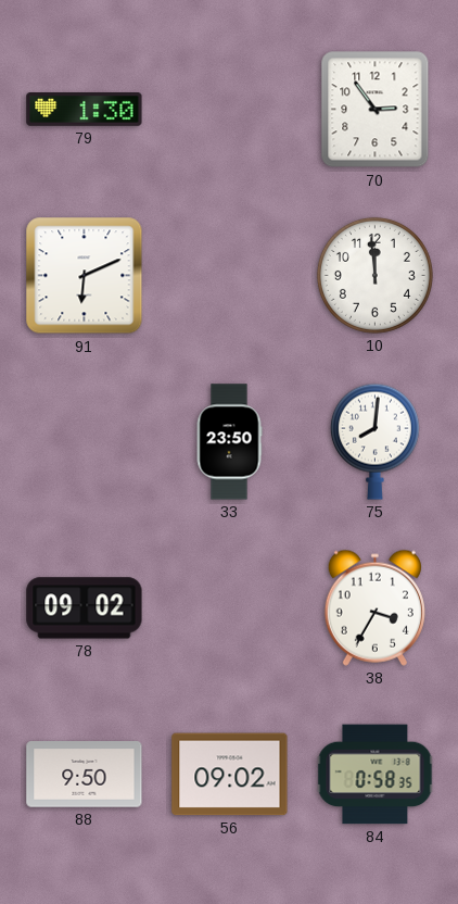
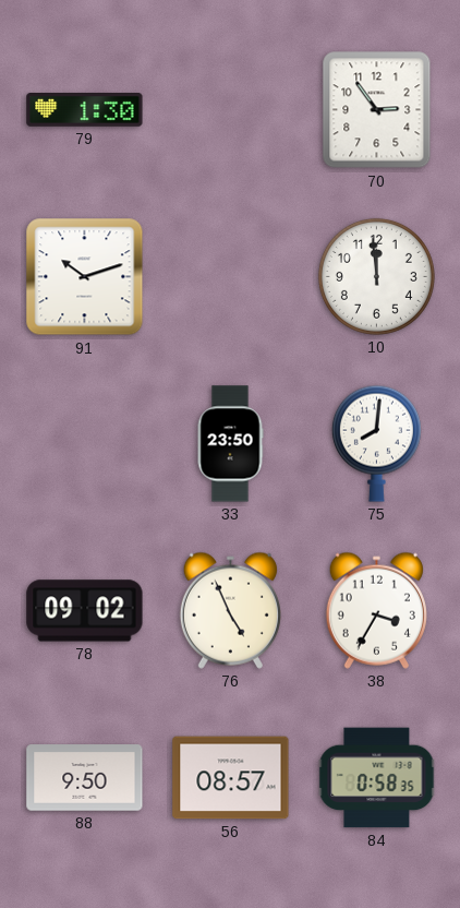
91: 6:11 -> 10:12 (85, 277)
76: none -> 4:56 (230, 610)
56: 09:02 -> 08:57 (231, 778)
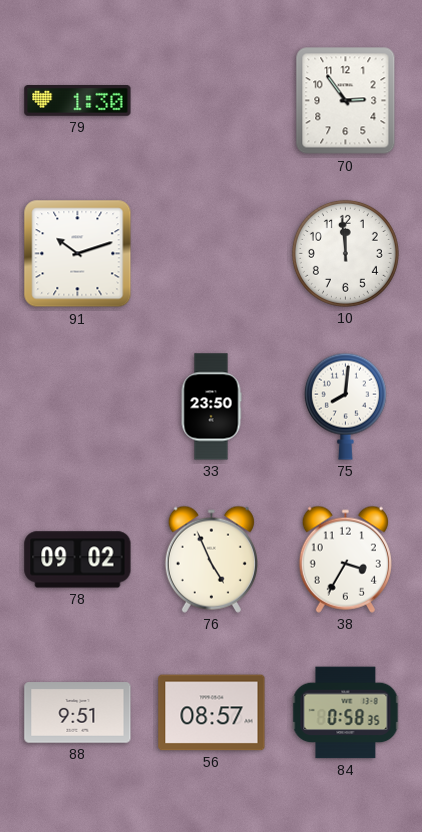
88: 9:50 -> 9:51 (78, 713)
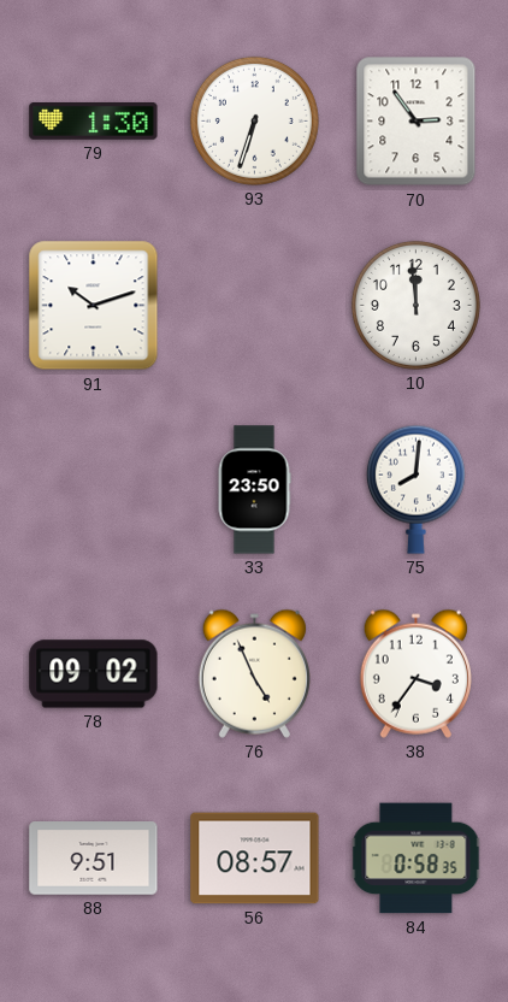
93: none -> 6:33 (254, 120)
38: 3:35 -> 3:36 (415, 673)
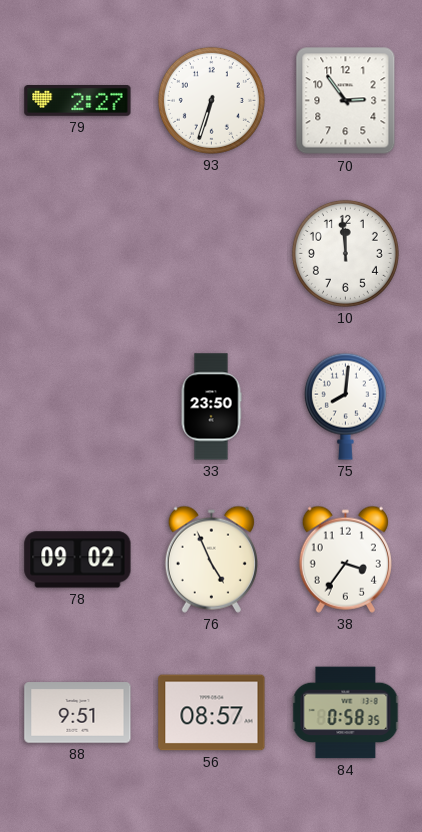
79: 1:30 -> 2:27 (78, 101)
91: 10:12 -> none (94, 306)
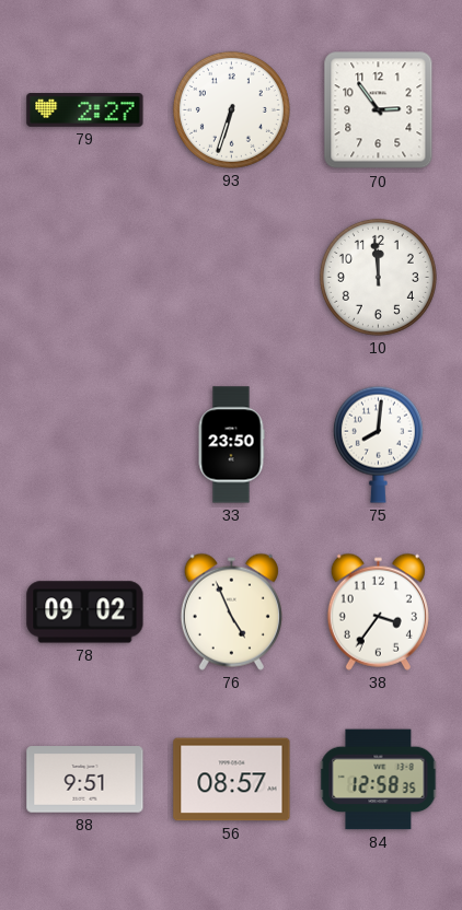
84: 0:58 -> 12:58 (379, 780)
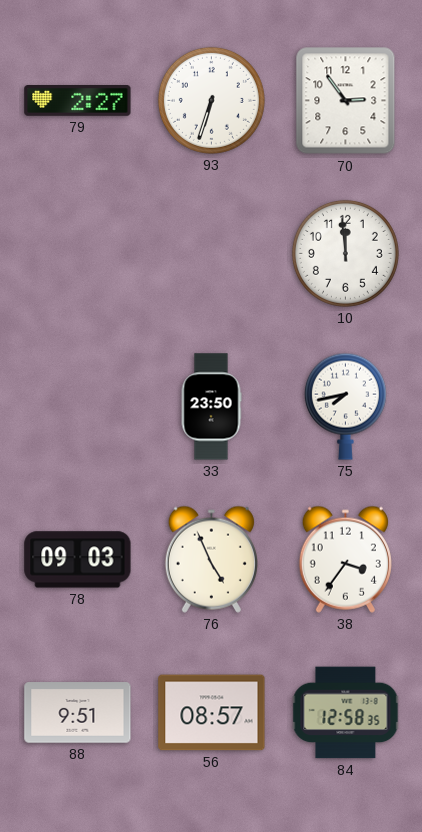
75: 8:01 -> 7:43 (345, 406)
78: 09:02 -> 09:03 (78, 560)
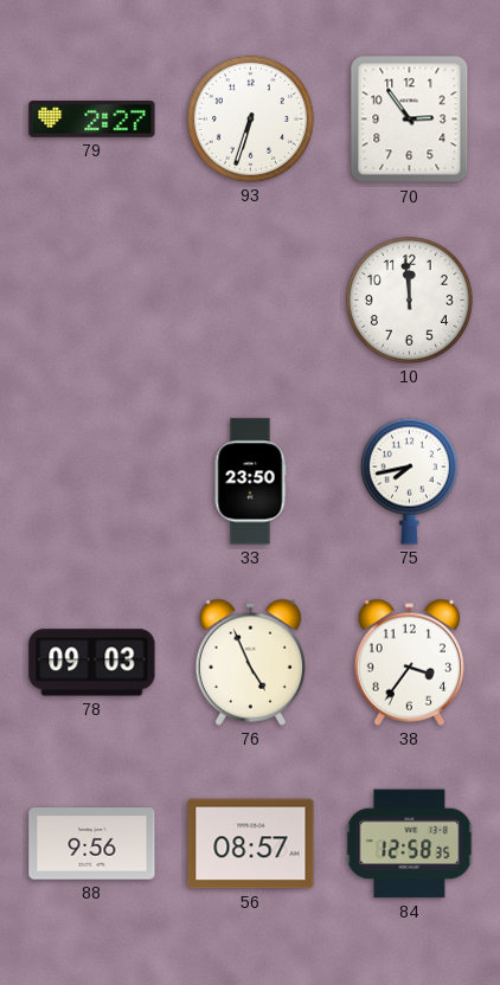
88: 9:51 -> 9:56 (92, 844)
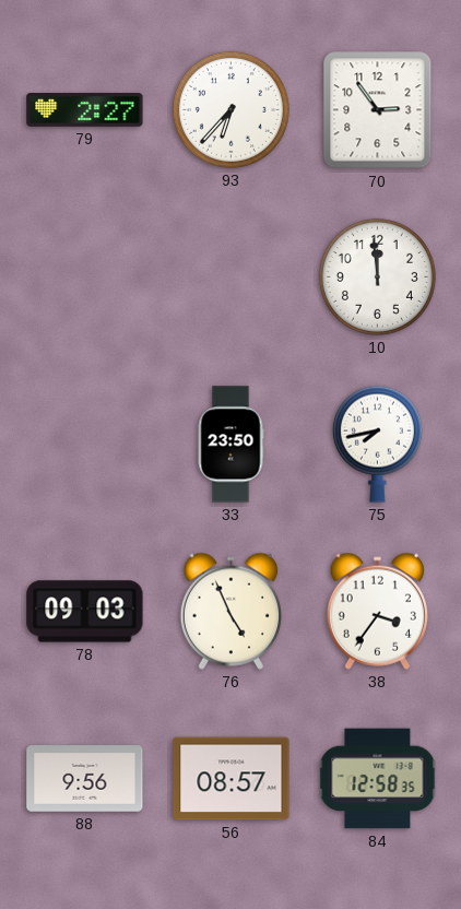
93: 6:33 -> 6:37 (230, 109)
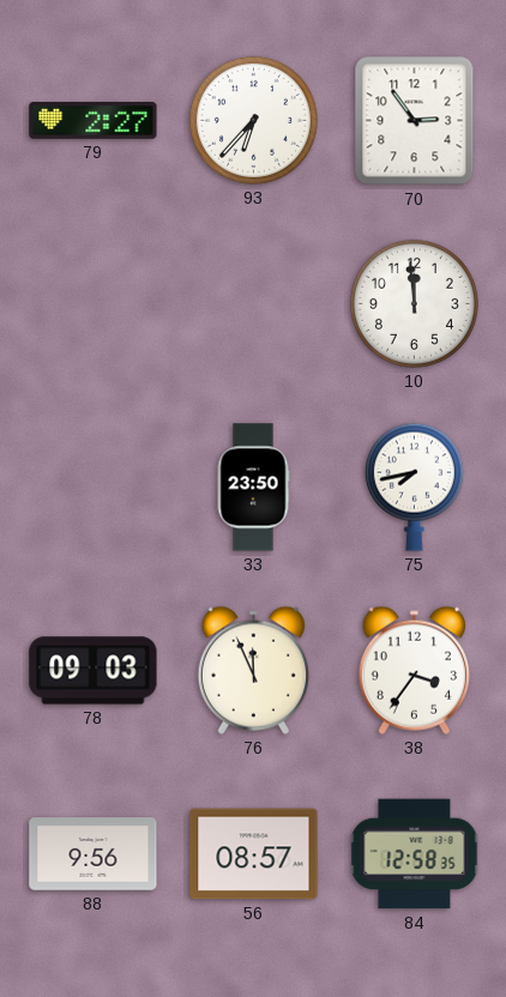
76: 4:56 -> 11:56 (253, 670)
